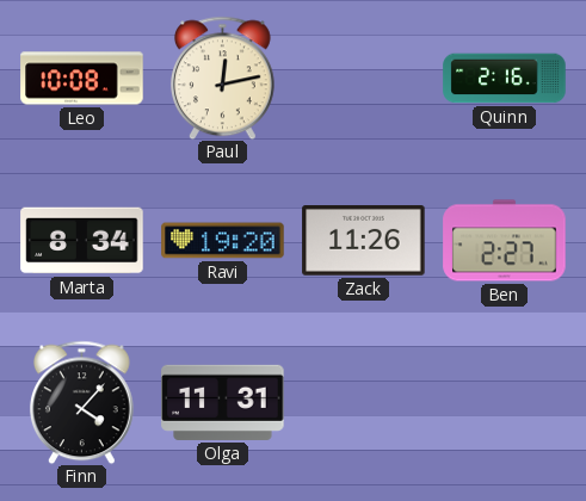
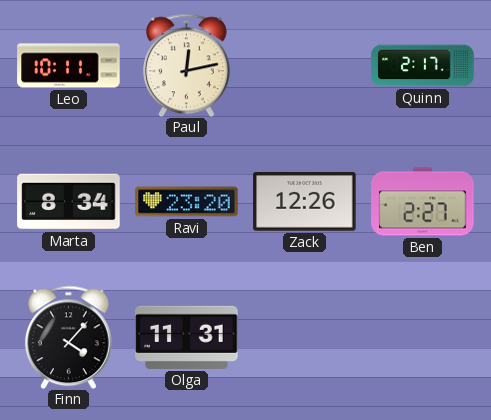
Leo: 10:08 -> 10:11 (69, 66)
Quinn: 2:16 -> 2:17 (423, 66)
Ravi: 19:20 -> 23:20 (187, 202)
Zack: 11:26 -> 12:26 (305, 202)
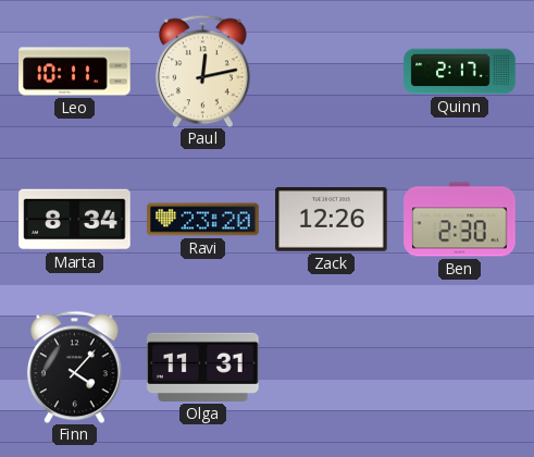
Ben: 2:27 -> 2:30 (460, 220)
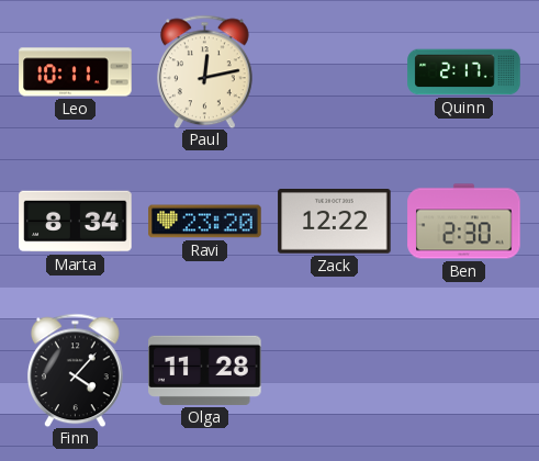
Zack: 12:26 -> 12:22 (335, 222)
Olga: 11:31 -> 11:28 (205, 370)
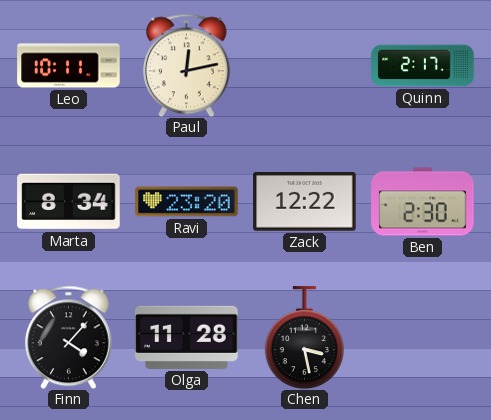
Chen: none -> 3:28 (304, 338)
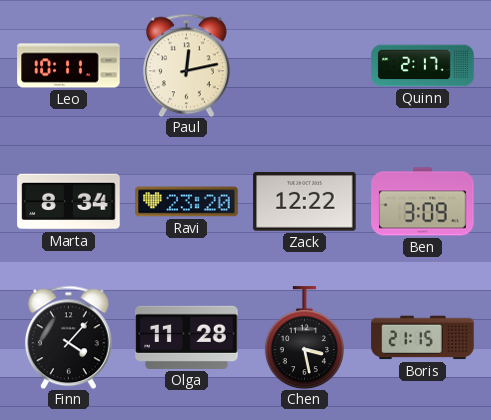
Ben: 2:30 -> 3:09 (423, 202)
Boris: none -> 21:15 (423, 338)
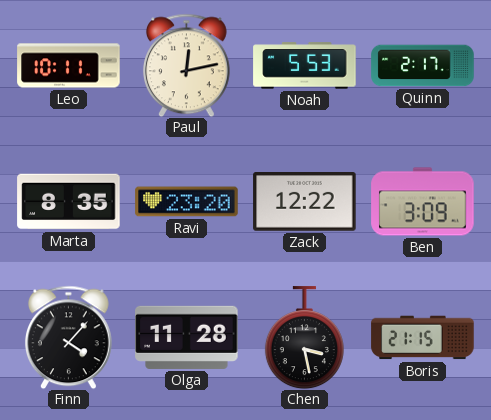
Noah: none -> 5:53 (305, 66)
Marta: 8:34 -> 8:35 (69, 202)
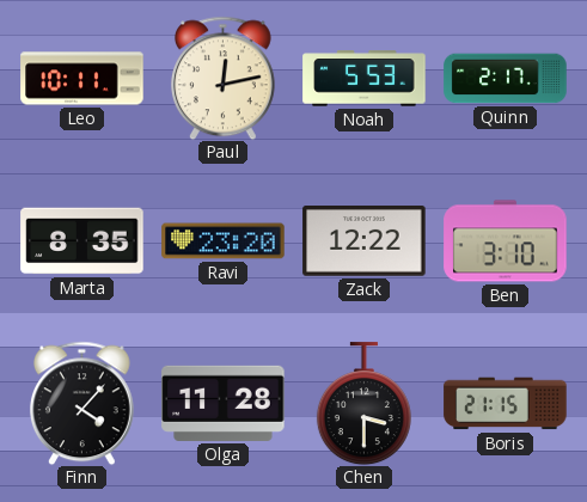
Ben: 3:09 -> 3:10 (506, 241)
Chen: 3:28 -> 3:30 (363, 404)
